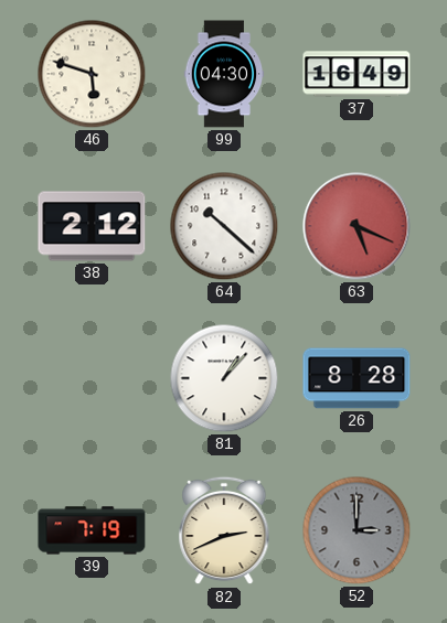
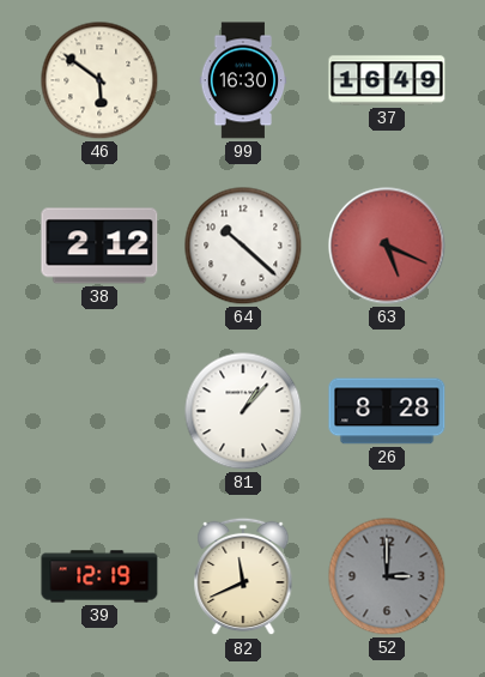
46: 5:48 -> 5:51 (99, 80)
99: 04:30 -> 16:30 (243, 80)
39: 7:19 -> 12:19 (99, 576)
82: 2:41 -> 11:41 (243, 576)
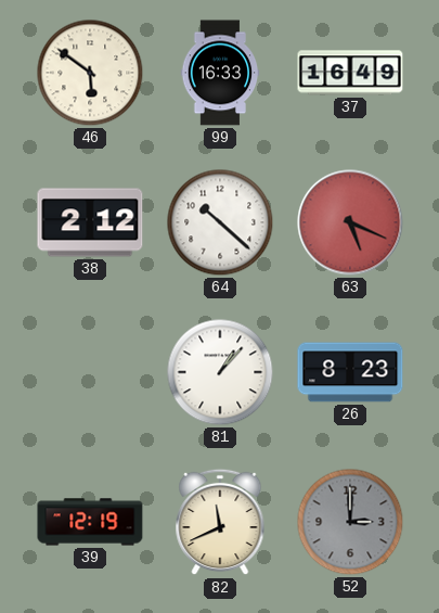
99: 16:30 -> 16:33 (220, 73)
26: 8:28 -> 8:23 (350, 372)
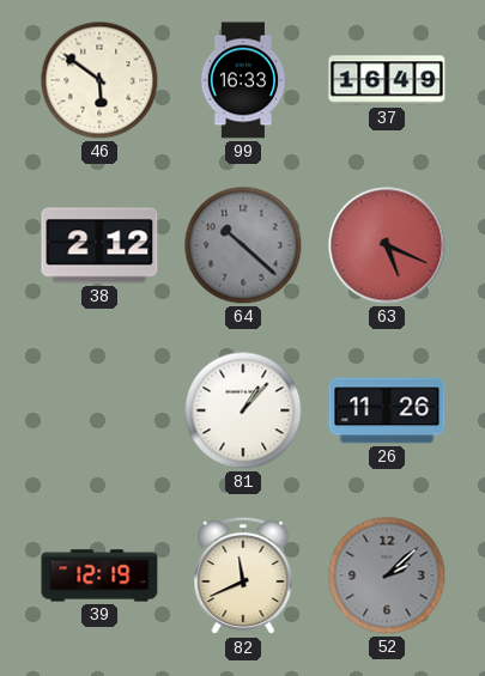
64 dial: white -> grey (243, 245)
26: 8:23 -> 11:26 (387, 410)
52: 3:00 -> 2:08 (387, 575)
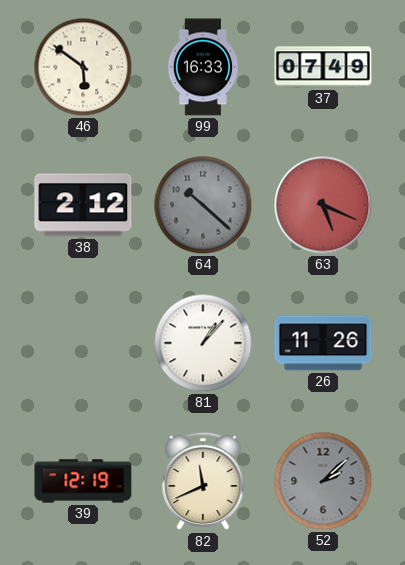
37: 16:49 -> 07:49 (323, 67)
